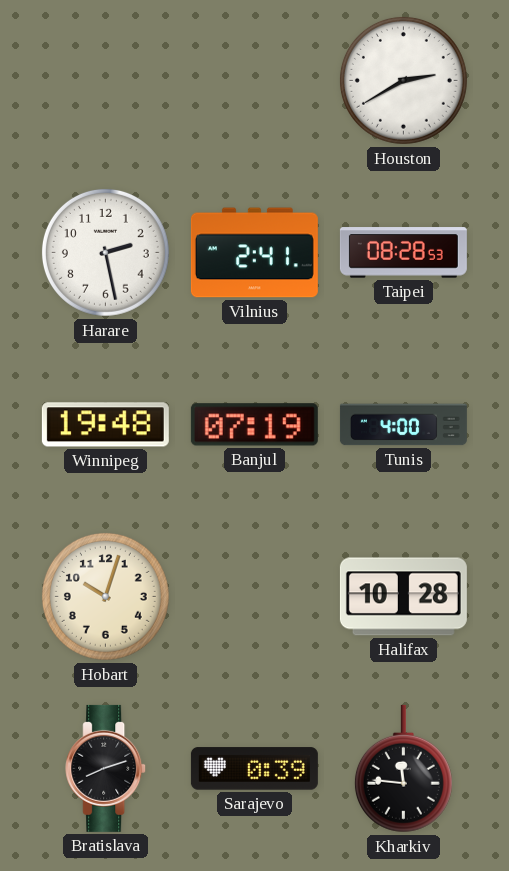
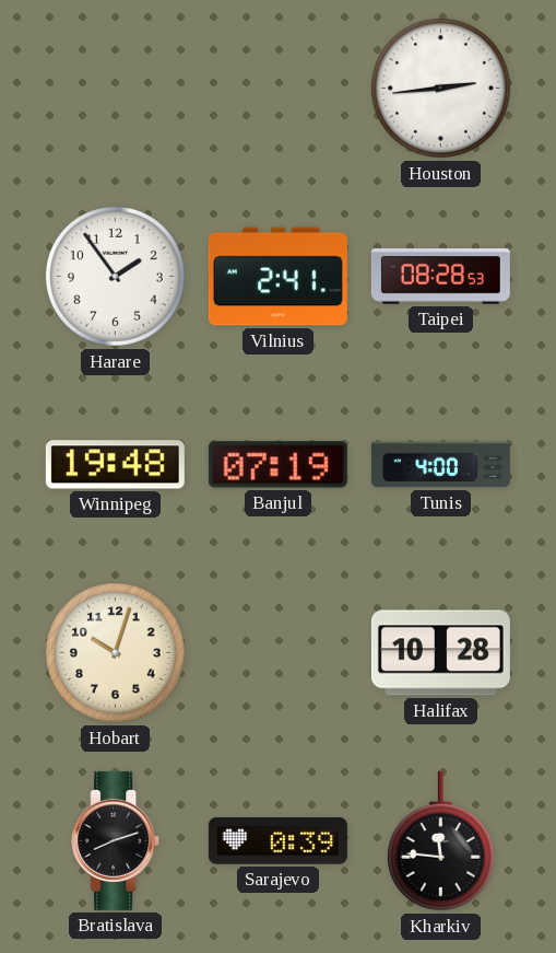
Houston: 2:40 -> 2:44 (440, 88)
Harare: 2:28 -> 1:54 (115, 276)
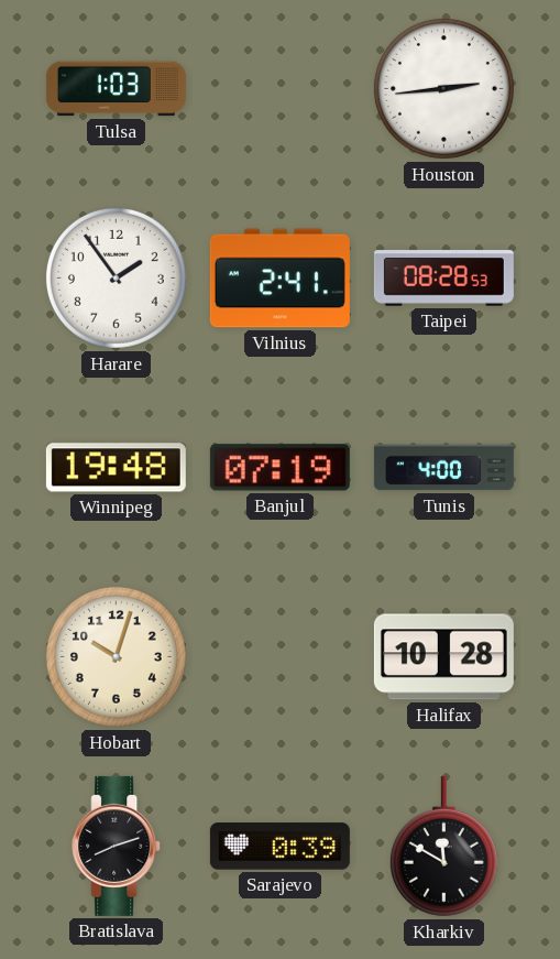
Tulsa: none -> 1:03 (116, 89)
Kharkiv: 11:46 -> 11:50 (443, 847)
